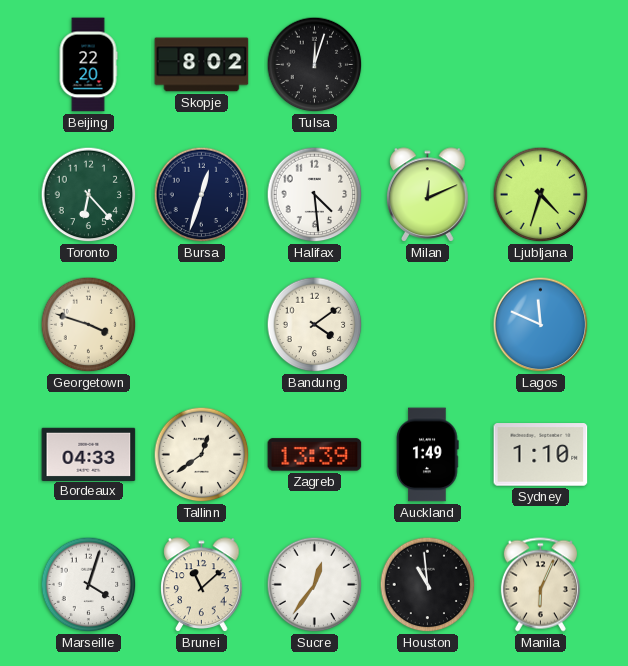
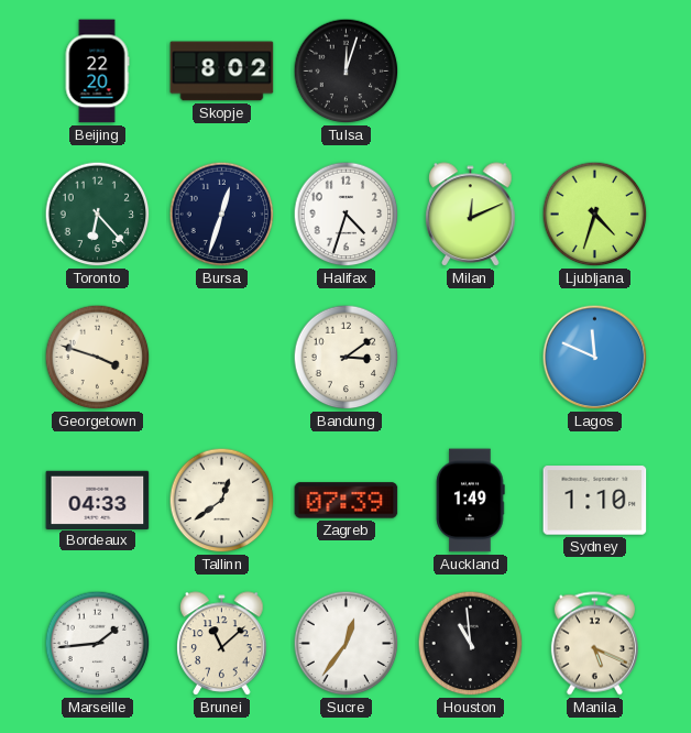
Halifax: 4:29 -> 4:33 (347, 215)
Bandung: 4:09 -> 3:09 (347, 358)
Zagreb: 13:39 -> 07:39 (347, 501)
Marseille: 4:03 -> 1:44 (98, 644)
Manila: 6:04 -> 5:19 (594, 644)
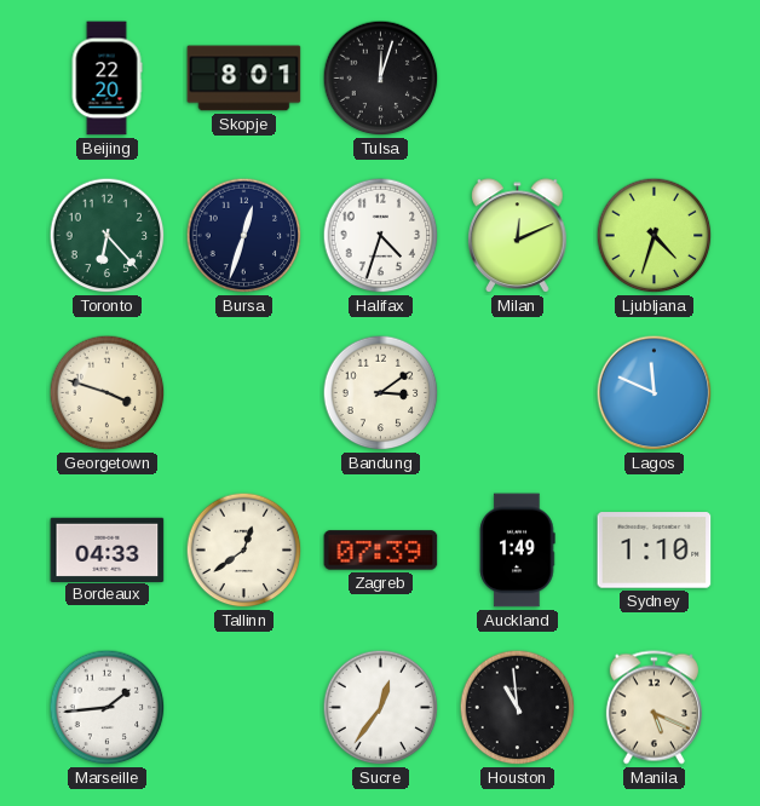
Skopje: 8:02 -> 8:01 (244, 79)
Brunei: 11:08 -> none (222, 644)
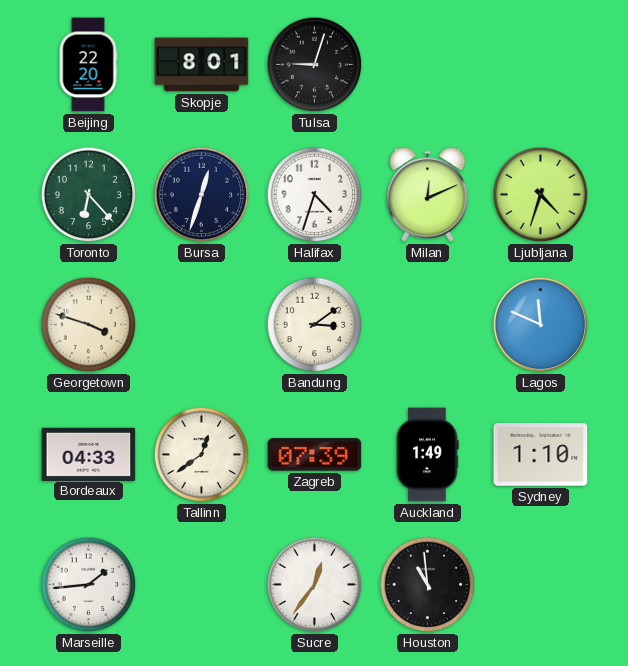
Tulsa: 12:03 -> 9:03 (315, 65)
Manila: 5:19 -> none (654, 708)
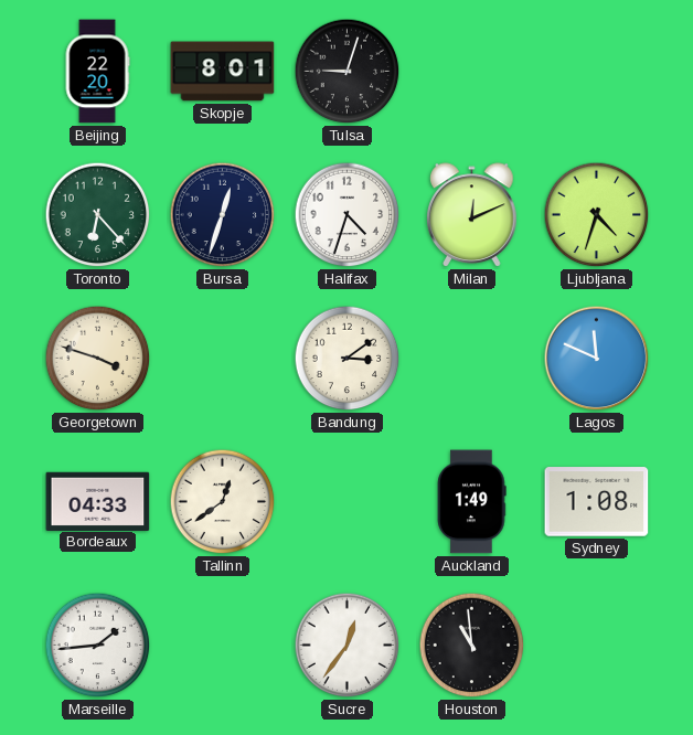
Zagreb: 07:39 -> none (315, 455)
Sydney: 1:10 -> 1:08 (597, 502)
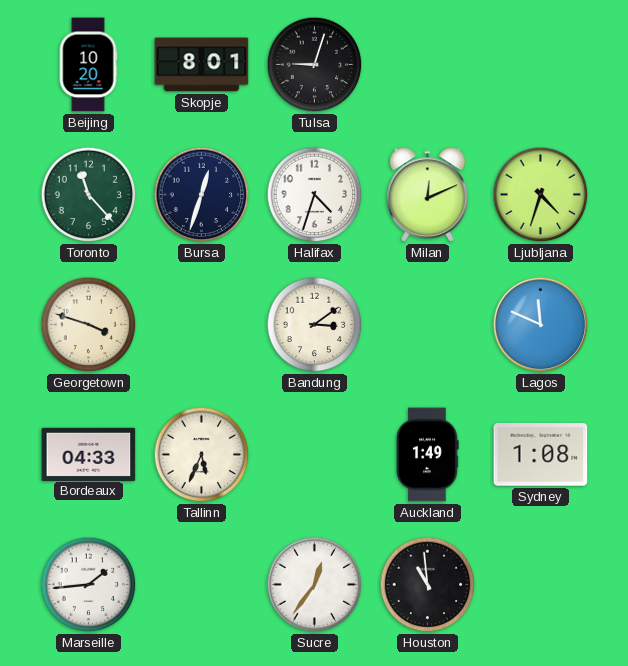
Beijing: 22:20 -> 10:20 (88, 65)
Toronto: 6:23 -> 11:23 (89, 195)
Tallinn: 12:39 -> 5:34 (202, 455)
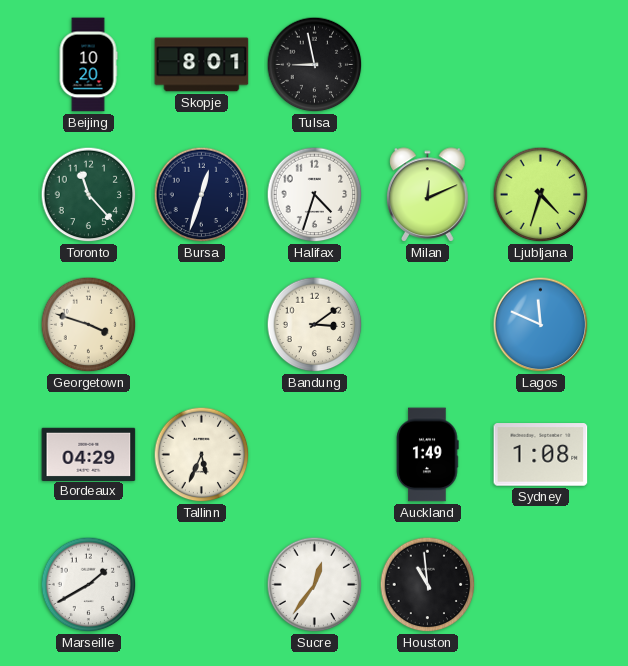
Tulsa: 9:03 -> 8:58 (315, 65)
Bordeaux: 04:33 -> 04:29 (89, 454)
Marseille: 1:44 -> 1:40 (89, 585)
